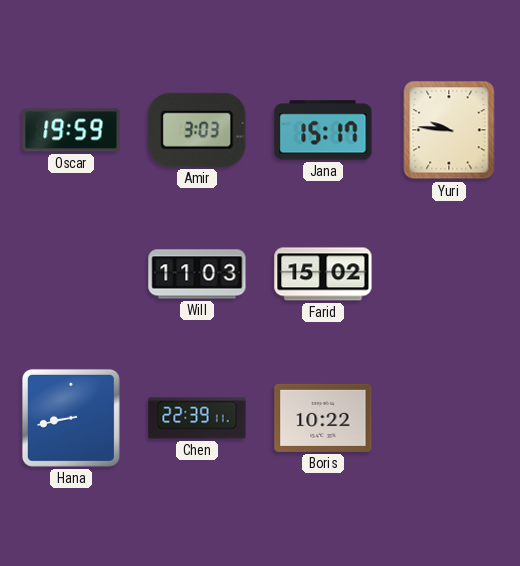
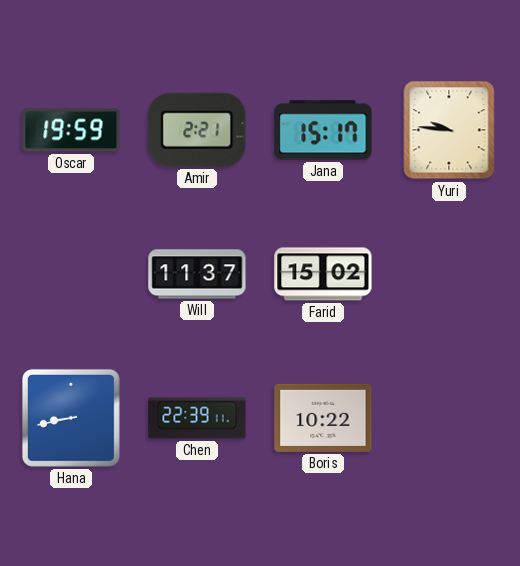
Amir: 3:03 -> 2:21 (197, 130)
Will: 11:03 -> 11:37 (197, 274)
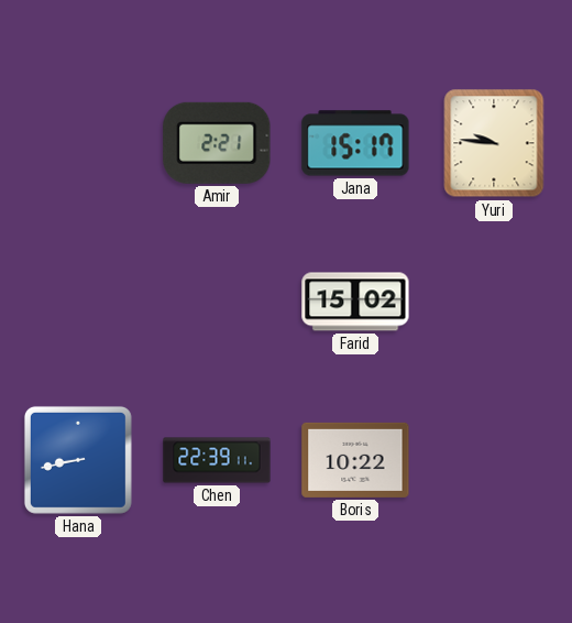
Oscar: 19:59 -> none (71, 130)
Will: 11:37 -> none (197, 274)
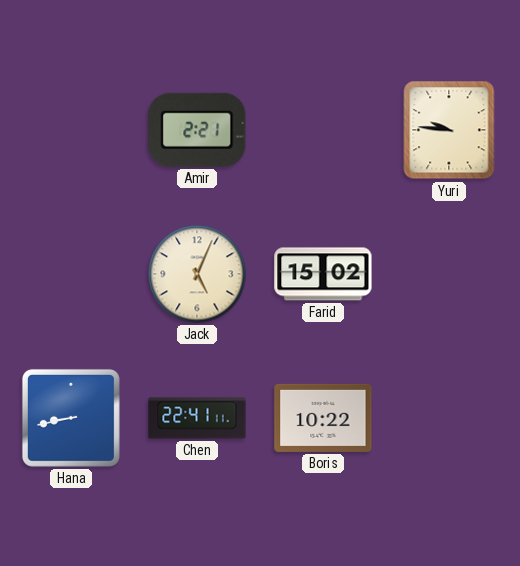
Jana: 15:17 -> none (355, 143)
Jack: none -> 5:04 (197, 274)
Chen: 22:39 -> 22:41 (197, 418)
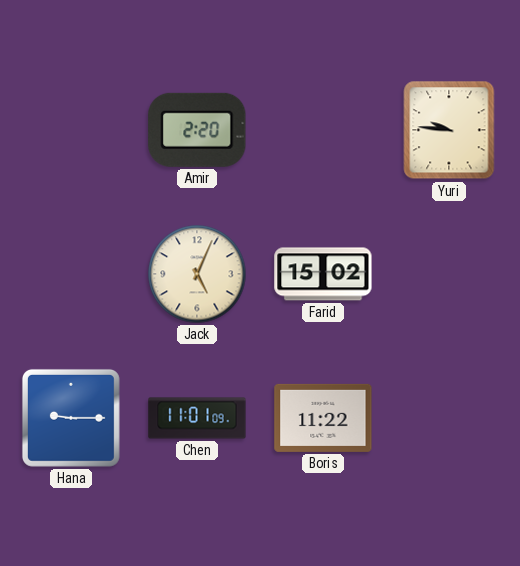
Amir: 2:21 -> 2:20 (197, 130)
Hana: 8:43 -> 9:15 (71, 418)
Chen: 22:41 -> 11:01 (197, 418)
Boris: 10:22 -> 11:22 (323, 418)
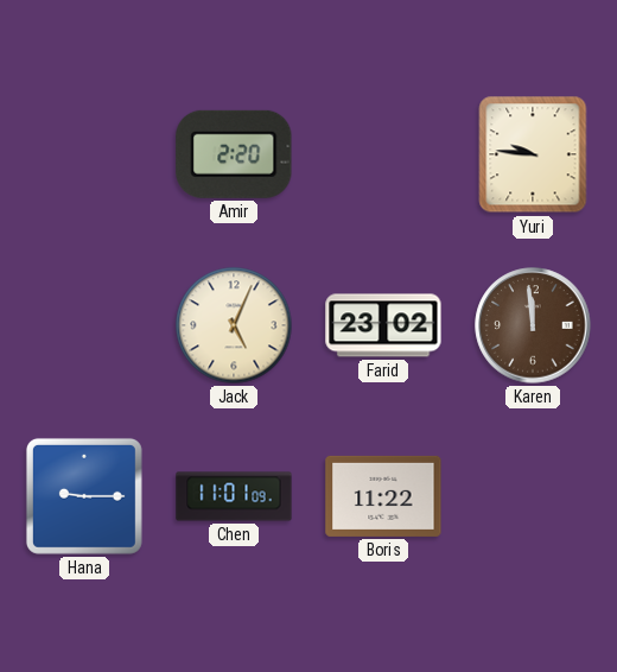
Farid: 15:02 -> 23:02 (383, 325)
Karen: none -> 11:59 (533, 325)
